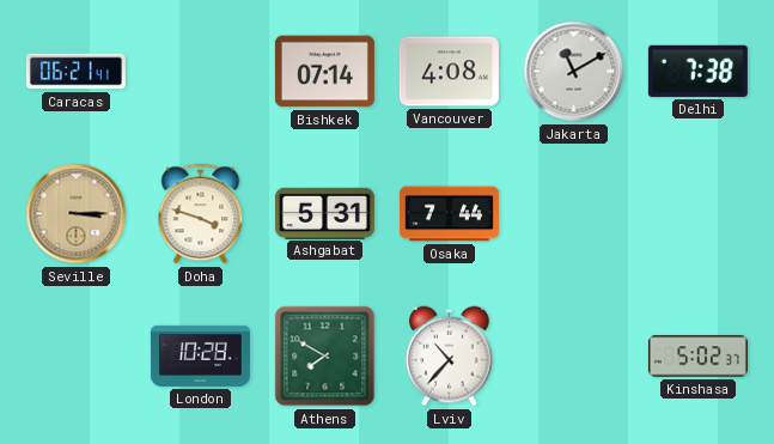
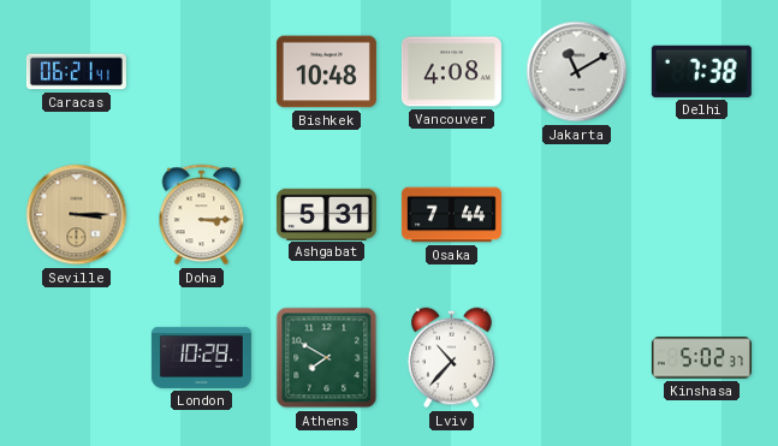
Bishkek: 07:14 -> 10:48 (326, 72)
Doha: 3:48 -> 3:15 (202, 215)
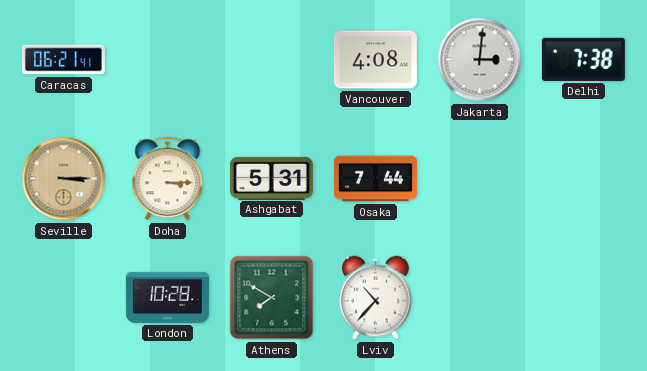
Bishkek: 10:48 -> none (326, 72)
Jakarta: 11:10 -> 3:01 (480, 60)
Kinshasa: 5:02 -> none (701, 358)
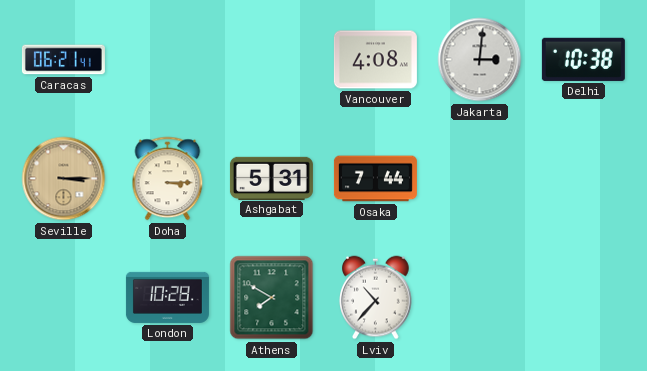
Delhi: 7:38 -> 10:38 (583, 59)
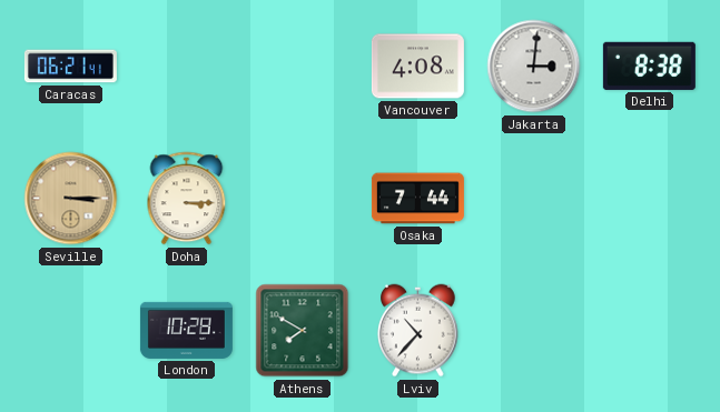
Delhi: 10:38 -> 8:38 (649, 66)
Ashgabat: 5:31 -> none (271, 178)
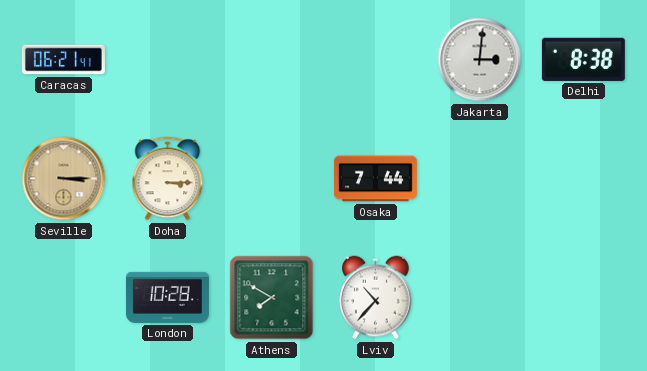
Vancouver: 4:08 -> none (417, 67)
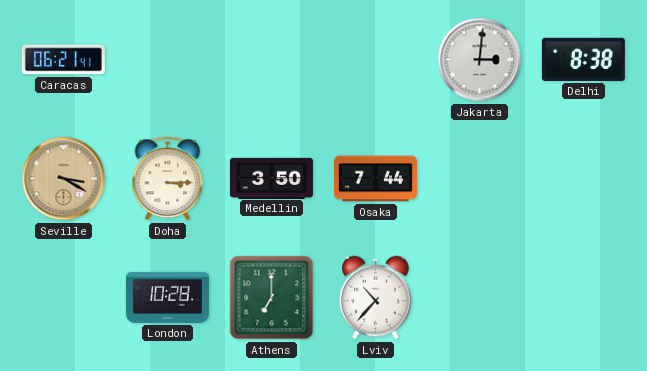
Seville: 3:15 -> 3:20 (64, 179)
Medellin: none -> 3:50 (271, 178)
Athens: 7:50 -> 7:00 (272, 298)
